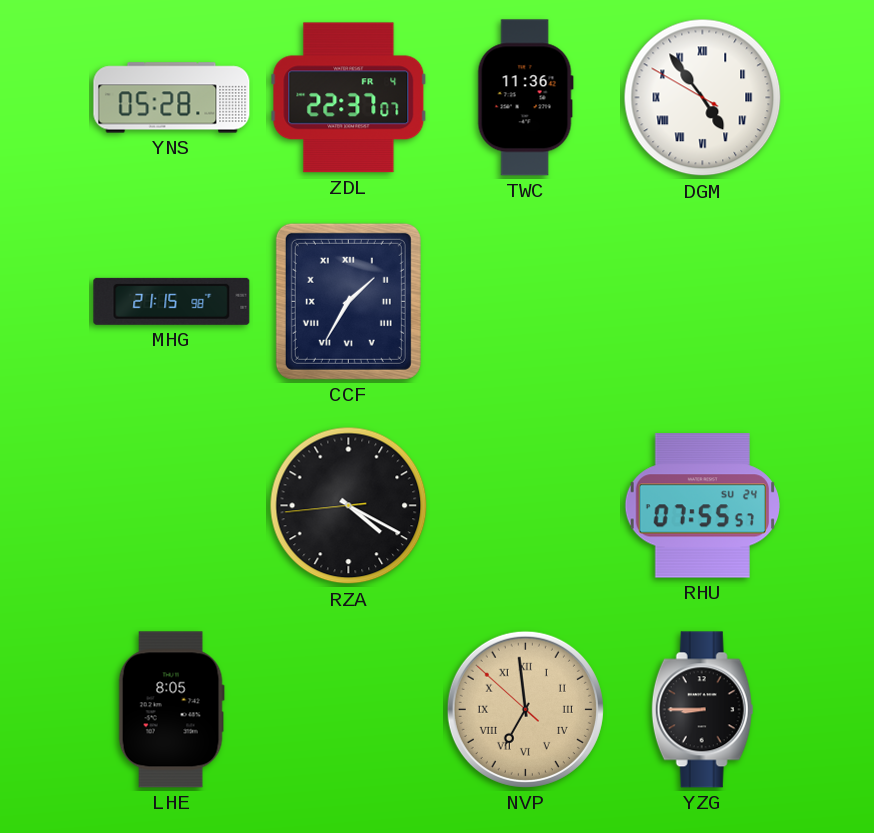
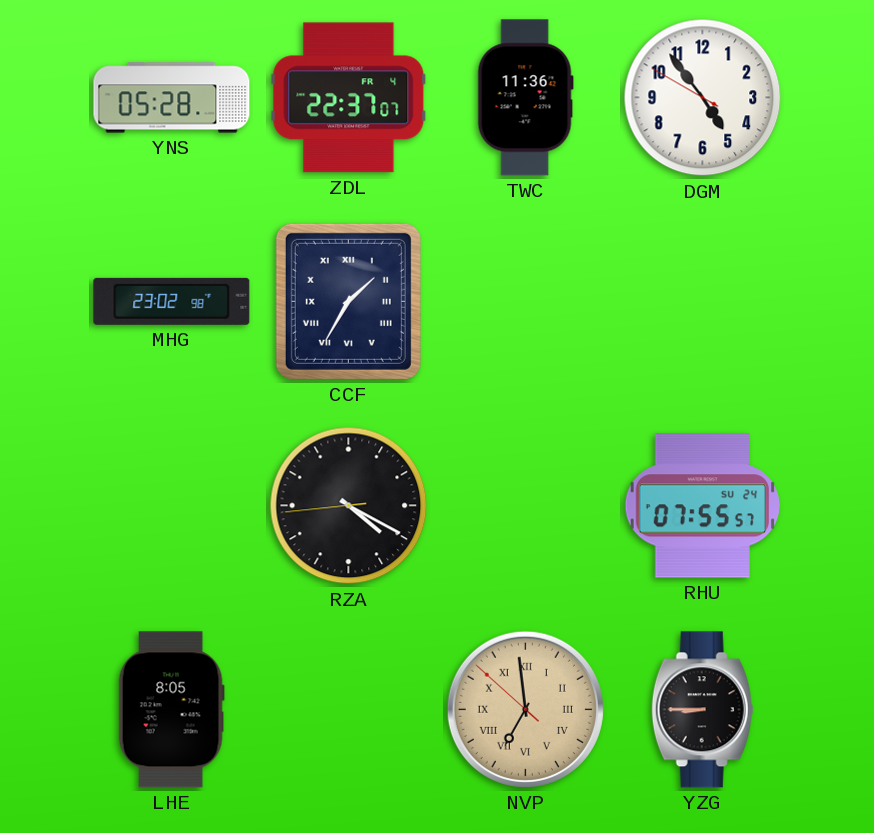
DGM numerals: Roman -> Arabic (703, 98)
MHG: 21:15 -> 23:02 (172, 301)
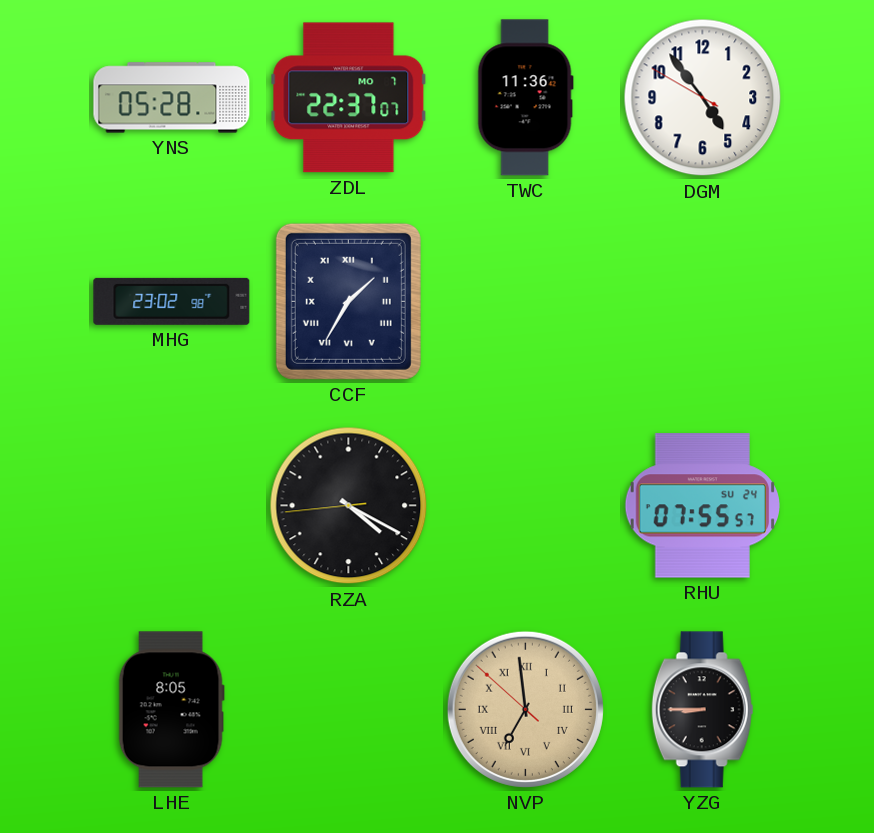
ZDL date: FR 4 -> MO 7 (349, 98)
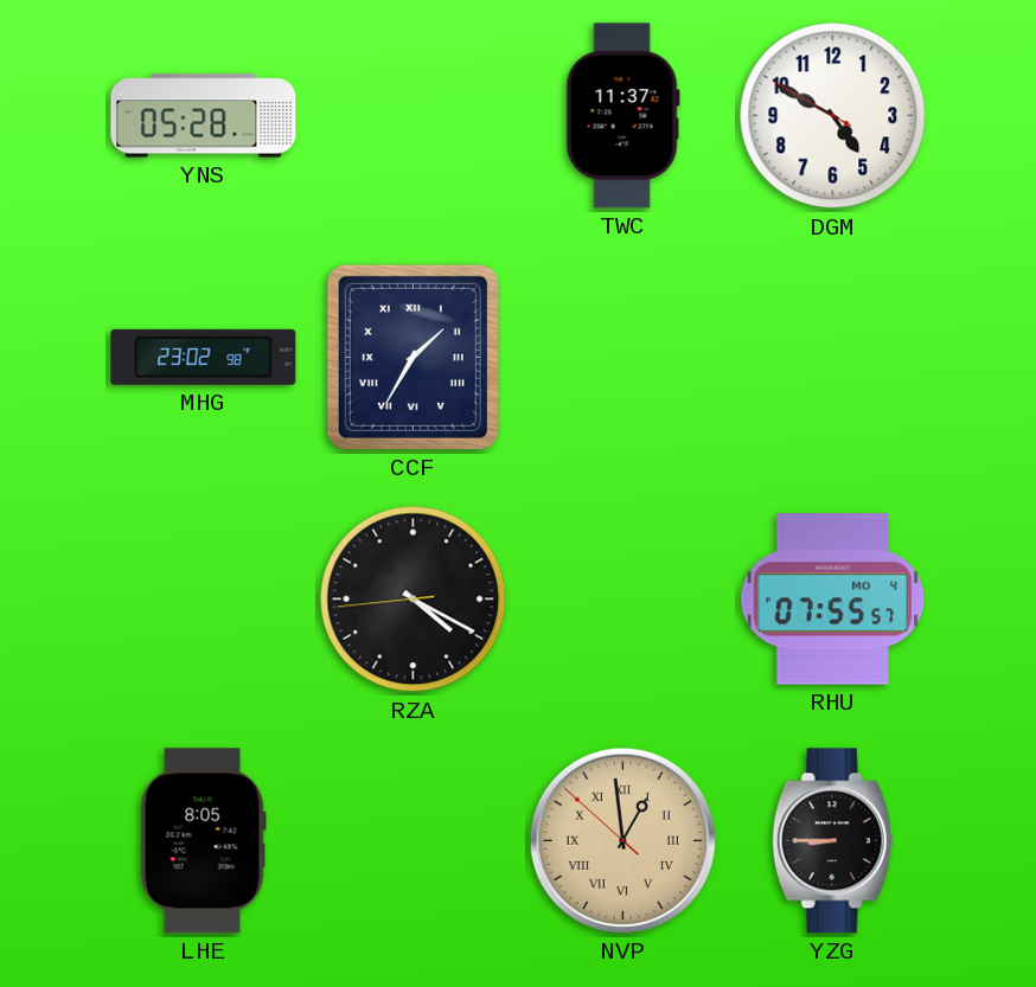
ZDL: 22:37 -> none (349, 98)
TWC: 11:36 -> 11:37 (622, 116)
DGM: 4:53 -> 4:49 (833, 116)
RHU date: SU 24 -> MO 4 (832, 600)
NVP: 6:58 -> 12:58 (622, 840)
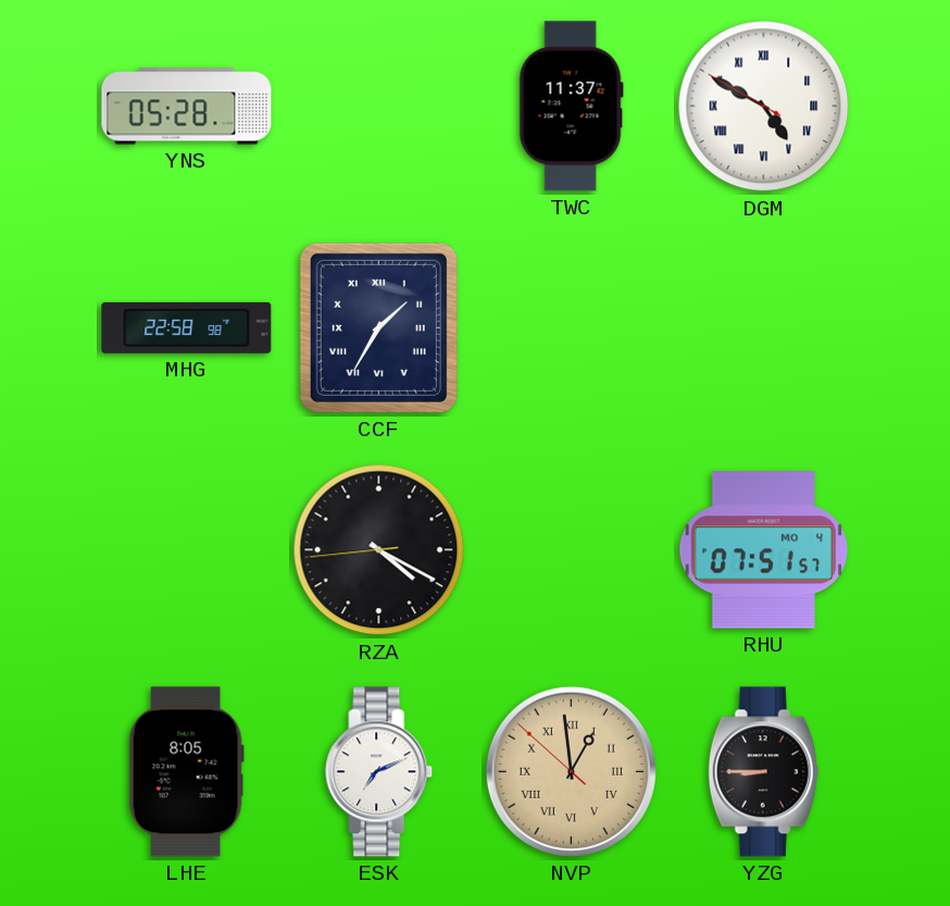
DGM numerals: Arabic -> Roman (764, 107)
MHG: 23:02 -> 22:58 (187, 327)
RHU: 07:55 -> 07:51 (763, 550)
ESK: none -> 7:11 (379, 772)
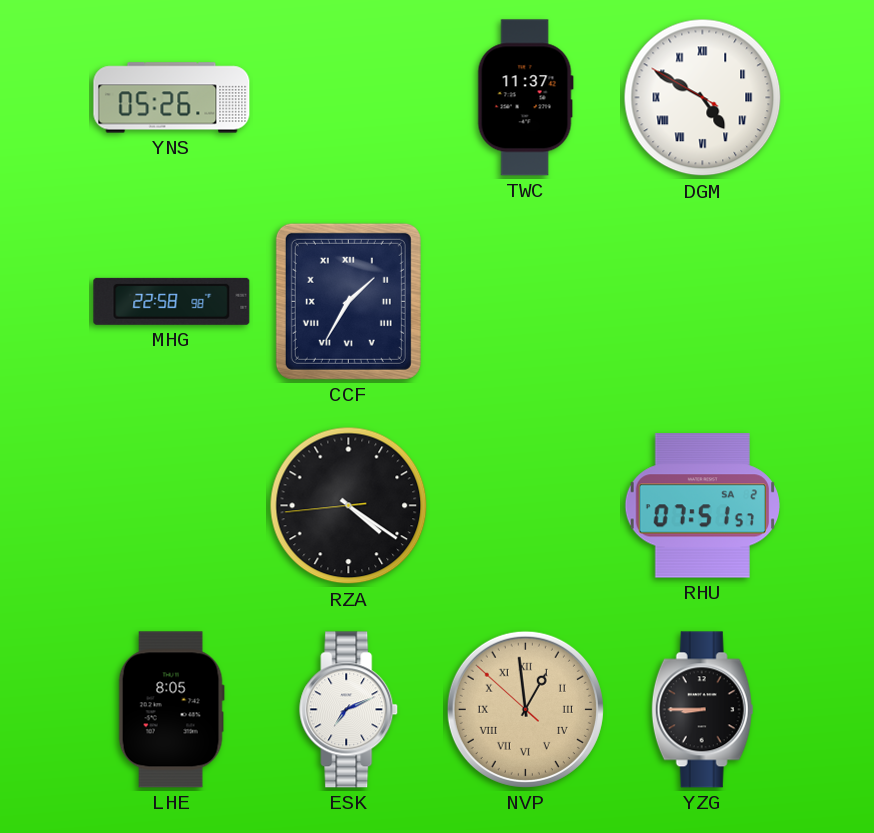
YNS: 05:28 -> 05:26 (172, 98)
RZA: 4:19 -> 4:20 (349, 506)
RHU date: MO 4 -> SA 2 (702, 506)
